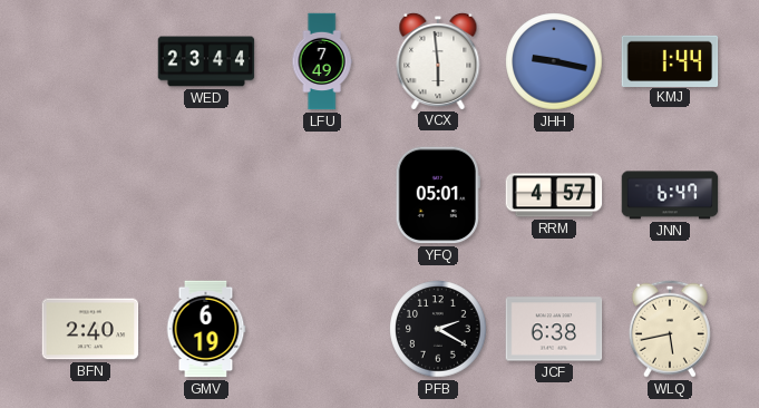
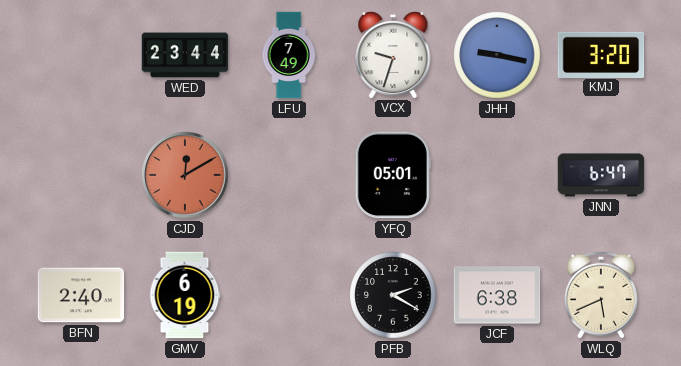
VCX: 5:59 -> 9:33 (393, 54)
KMJ: 1:44 -> 3:20 (601, 54)
CJD: none -> 12:10 (185, 175)
RRM: 4:57 -> none (554, 195)
WLQ: 5:43 -> 5:41 (601, 295)
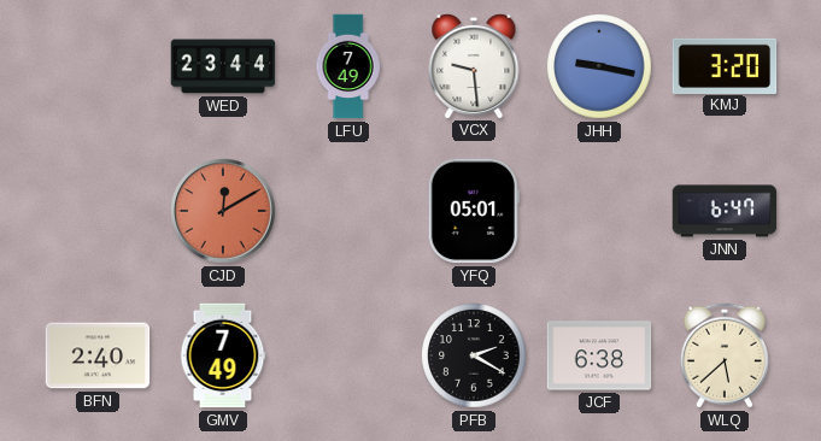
VCX: 9:33 -> 9:29 (474, 65)
GMV: 6:19 -> 7:49 (223, 355)
WLQ: 5:41 -> 5:38 (725, 355)
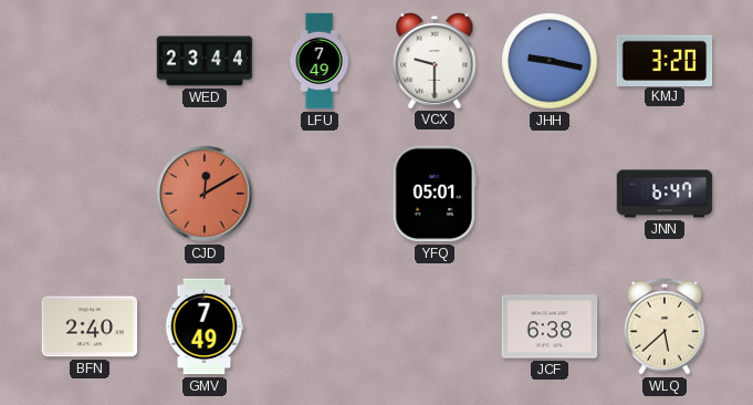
VCX: 9:29 -> 9:30 (435, 60)
PFB: 2:20 -> none (474, 355)
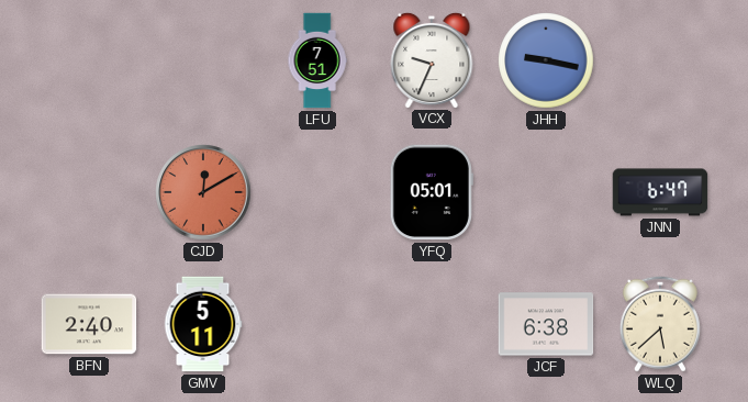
WED: 23:44 -> none (205, 61)
LFU: 7:49 -> 7:51 (317, 60)
VCX: 9:30 -> 9:34 (432, 59)
KMJ: 3:20 -> none (665, 60)
GMV: 7:49 -> 5:11 (203, 324)
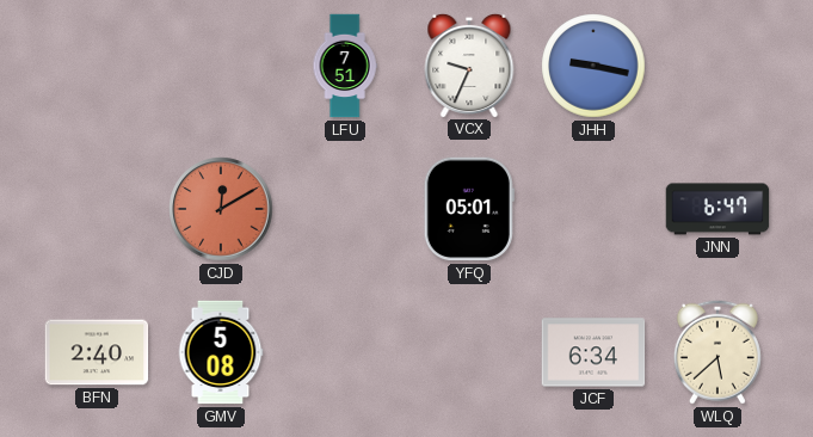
GMV: 5:11 -> 5:08 (221, 352)
JCF: 6:38 -> 6:34 (593, 352)
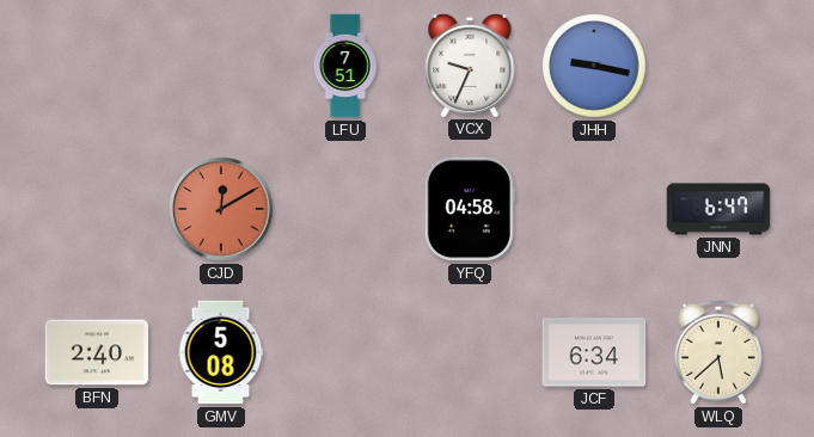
YFQ: 05:01 -> 04:58 (470, 209)
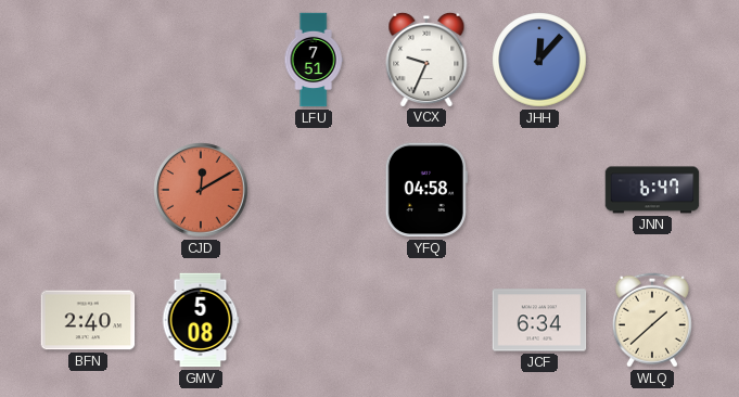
JHH: 9:17 -> 12:07 (539, 60)
WLQ: 5:38 -> 1:38 (652, 320)
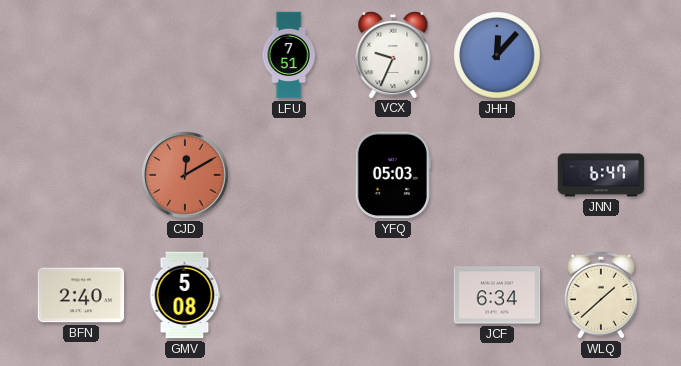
YFQ: 04:58 -> 05:03 (393, 175)
